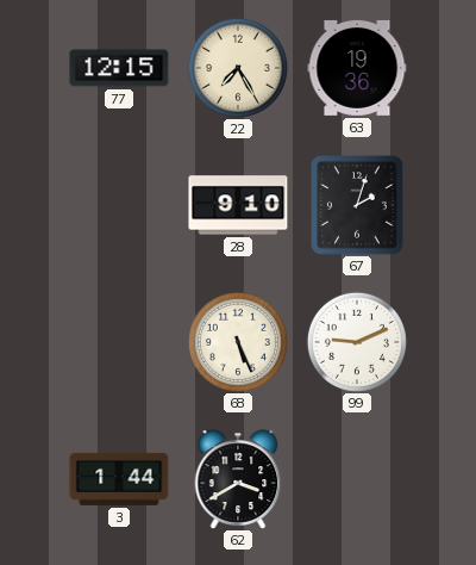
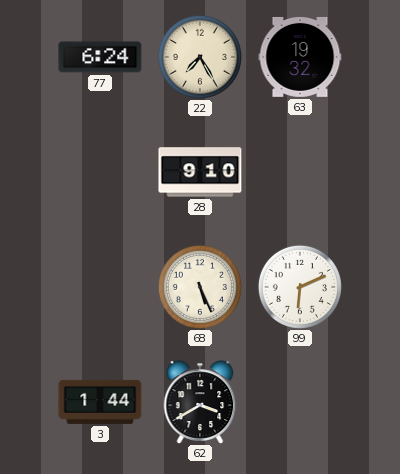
77: 12:15 -> 6:24 (100, 57)
63: 19:36 -> 19:32 (300, 57)
67: 2:03 -> none (357, 205)
99: 9:11 -> 6:11 (300, 287)
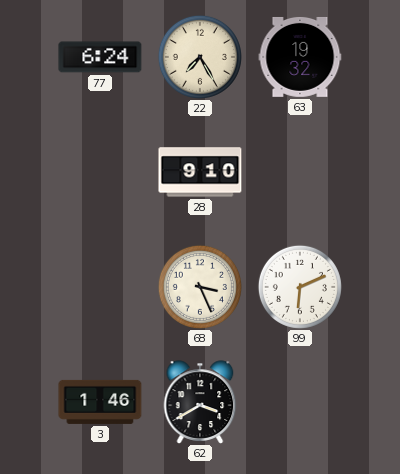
68: 5:26 -> 3:26 (200, 287)
3: 1:44 -> 1:46 (100, 402)
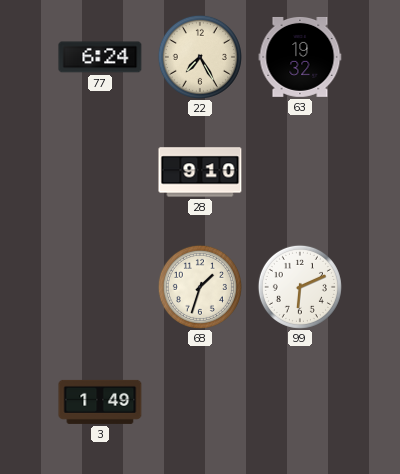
68: 3:26 -> 1:33 (200, 287)
3: 1:46 -> 1:49 (100, 402)
62: 3:40 -> none (200, 402)
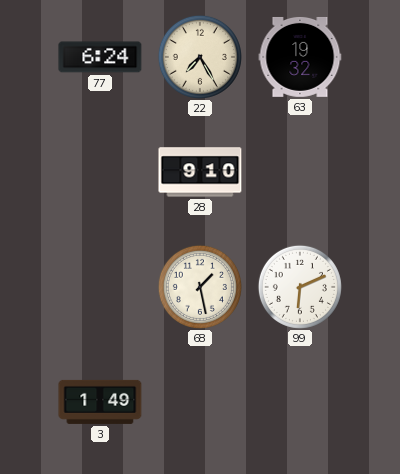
68: 1:33 -> 1:28 (200, 287)
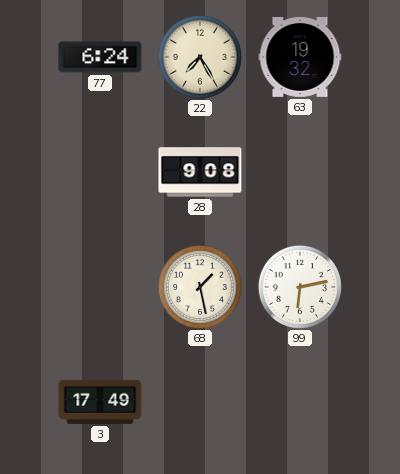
28: 9:10 -> 9:08 (200, 172)
99: 6:11 -> 6:13 (300, 287)
3: 1:49 -> 17:49 (100, 402)
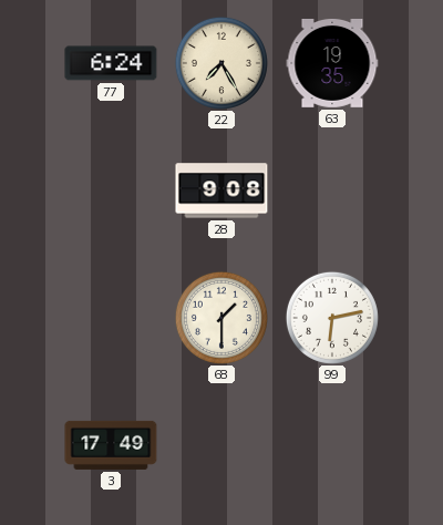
63: 19:32 -> 19:35 (332, 63)
68: 1:28 -> 1:30 (221, 318)
